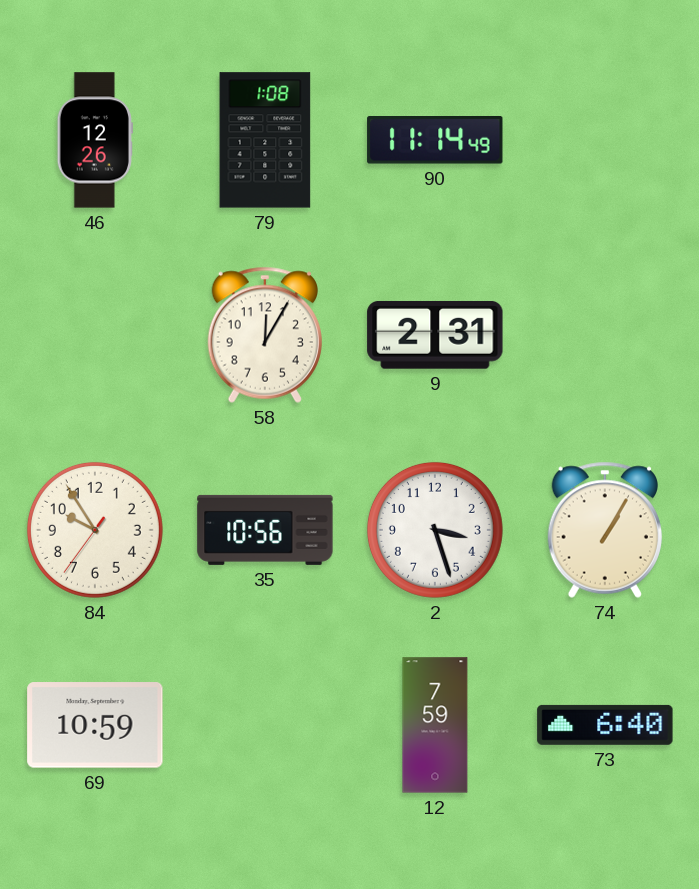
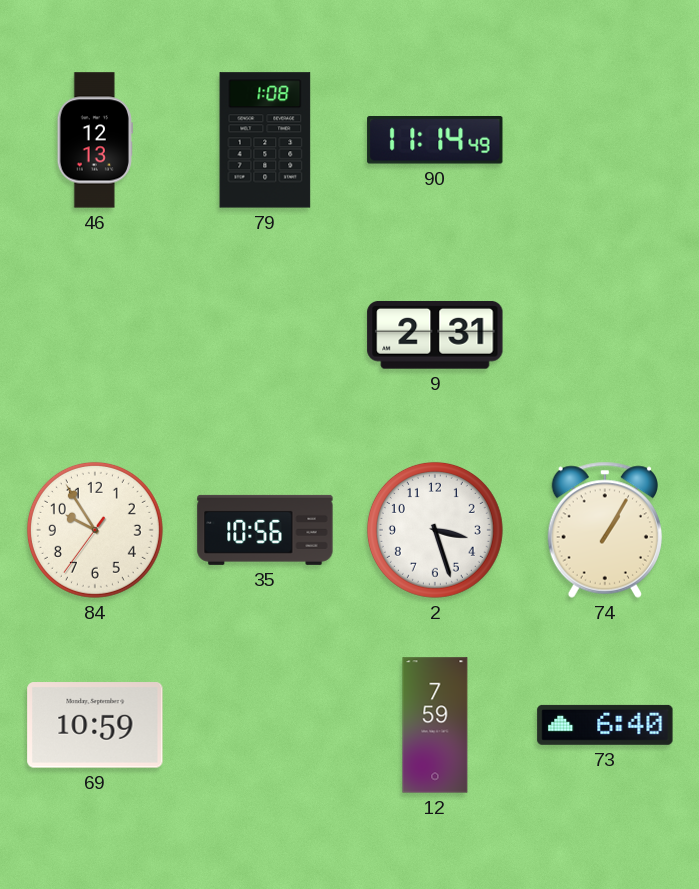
46: 12:26 -> 12:13 (95, 140)
58: 12:05 -> none (264, 335)
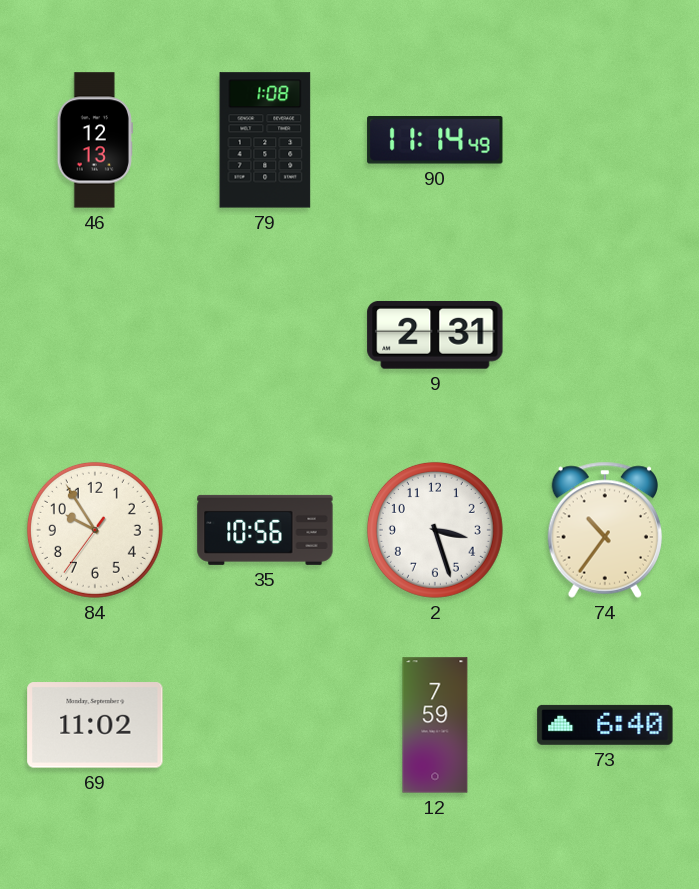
74: 1:05 -> 10:36 (604, 530)
69: 10:59 -> 11:02 (95, 725)
